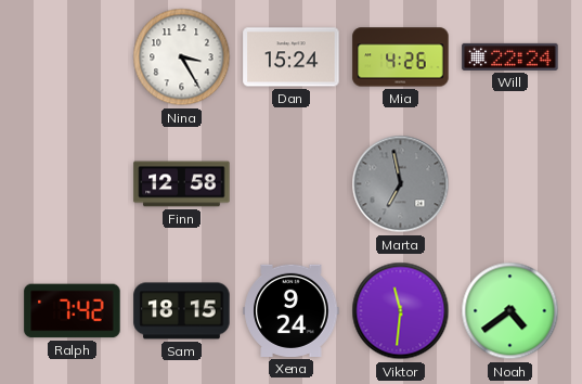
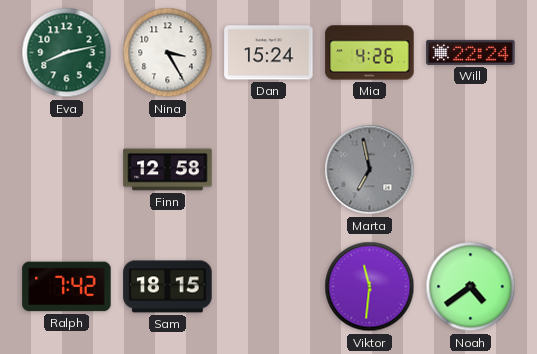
Eva: none -> 8:13 (67, 53)
Xena: 9:24 -> none (292, 310)
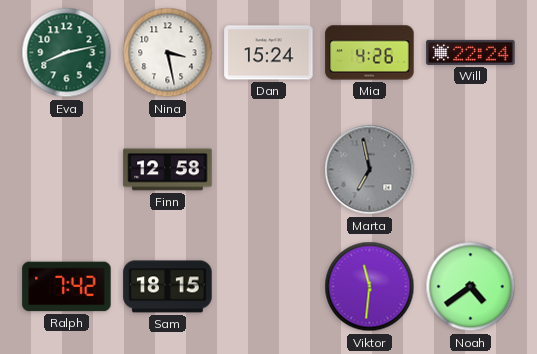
Nina: 3:25 -> 3:28 (168, 53)
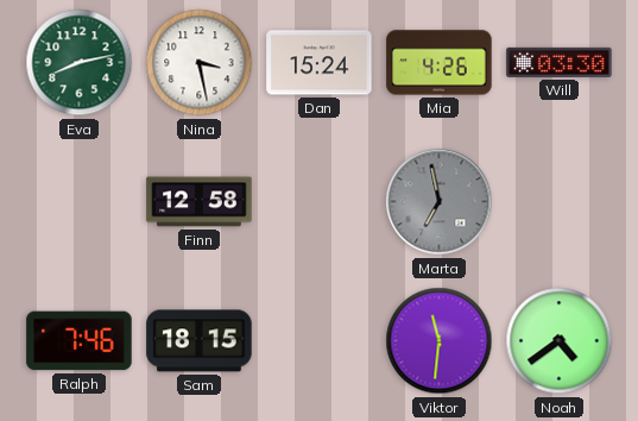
Will: 22:24 -> 03:30 (560, 62)
Ralph: 7:42 -> 7:46 (80, 341)
